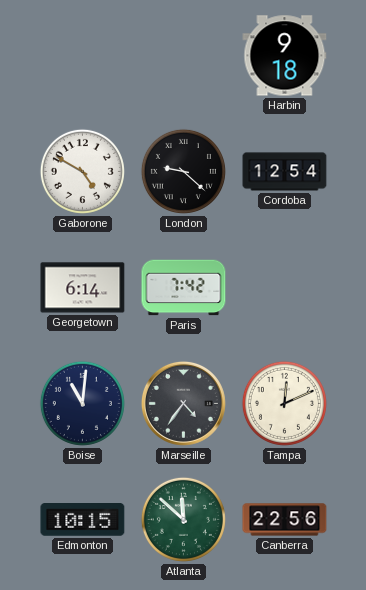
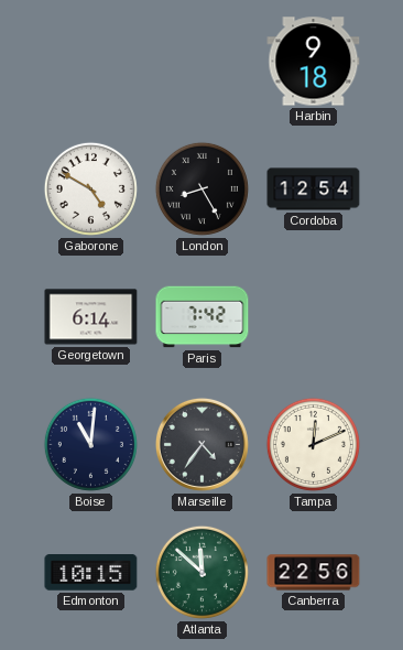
London: 9:22 -> 8:25 (201, 188)
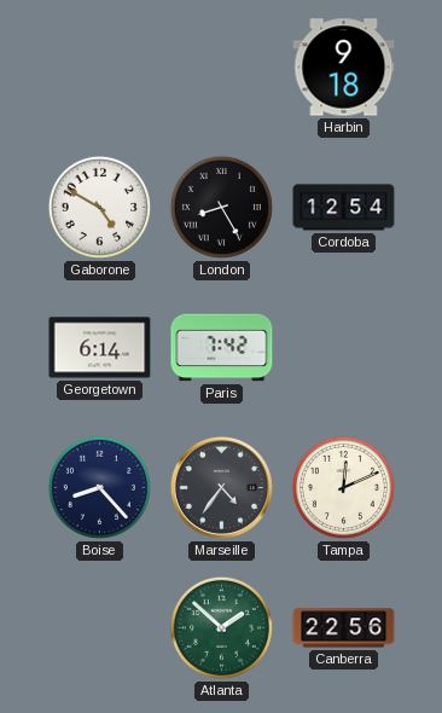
Boise: 11:01 -> 8:23 (99, 487)
Edmonton: 10:15 -> none (91, 573)
Atlanta: 11:52 -> 1:52 (221, 627)
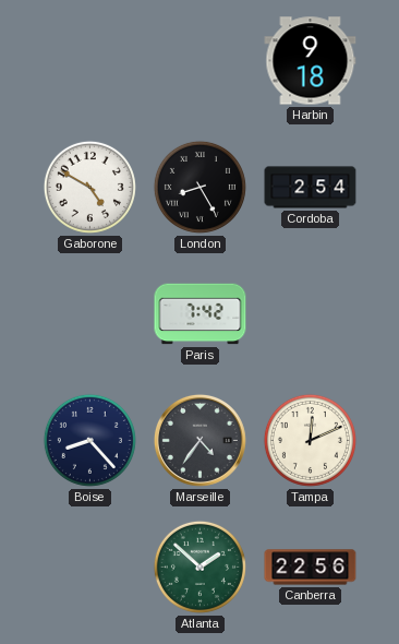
Cordoba: 12:54 -> 2:54 (311, 188)
Georgetown: 6:14 -> none (100, 348)
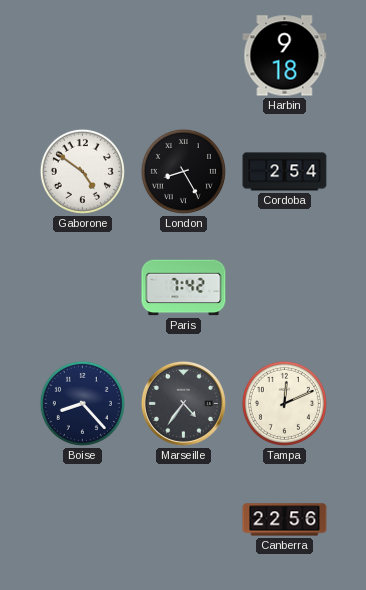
Gaborone: 4:50 -> 4:51 (82, 171)
Atlanta: 1:52 -> none (199, 567)
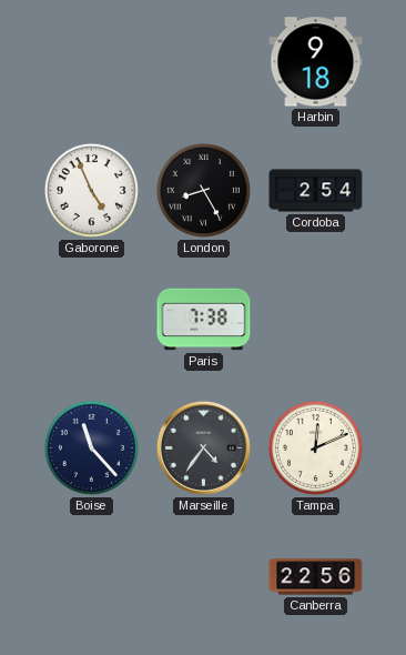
Gaborone: 4:51 -> 4:56 (91, 190)
Paris: 7:42 -> 7:38 (204, 320)
Boise: 8:23 -> 11:23 (91, 447)
